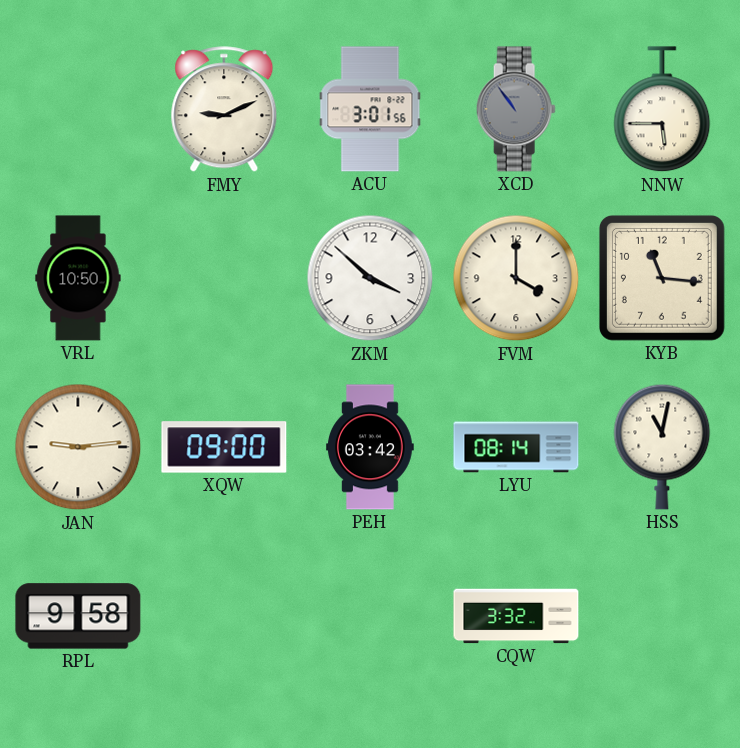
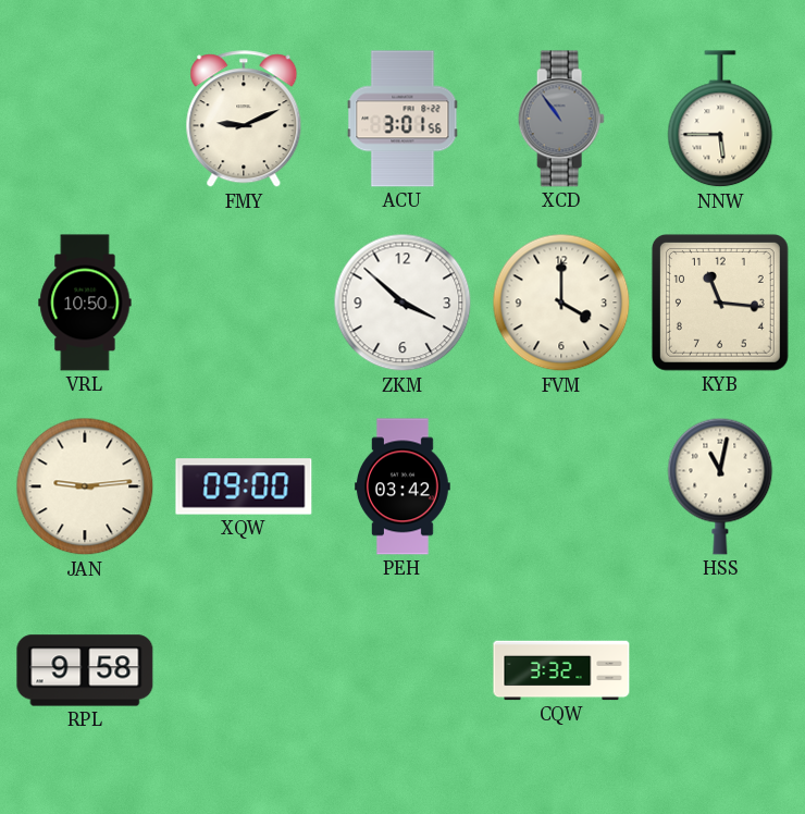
LYU: 08:14 -> none (516, 447)
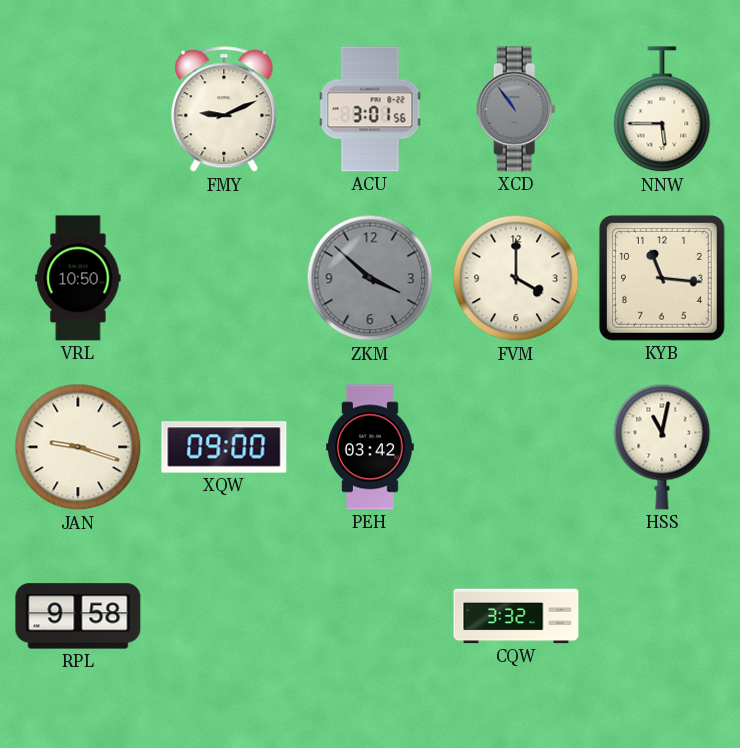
ZKM dial: white -> grey (370, 278)
JAN: 9:14 -> 9:18 (78, 447)
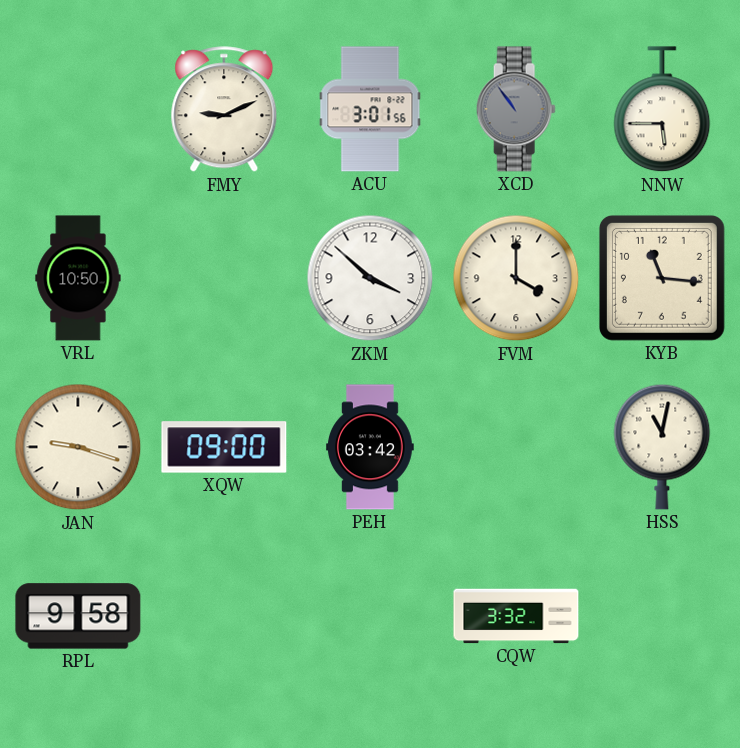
ZKM dial: grey -> white (370, 278)
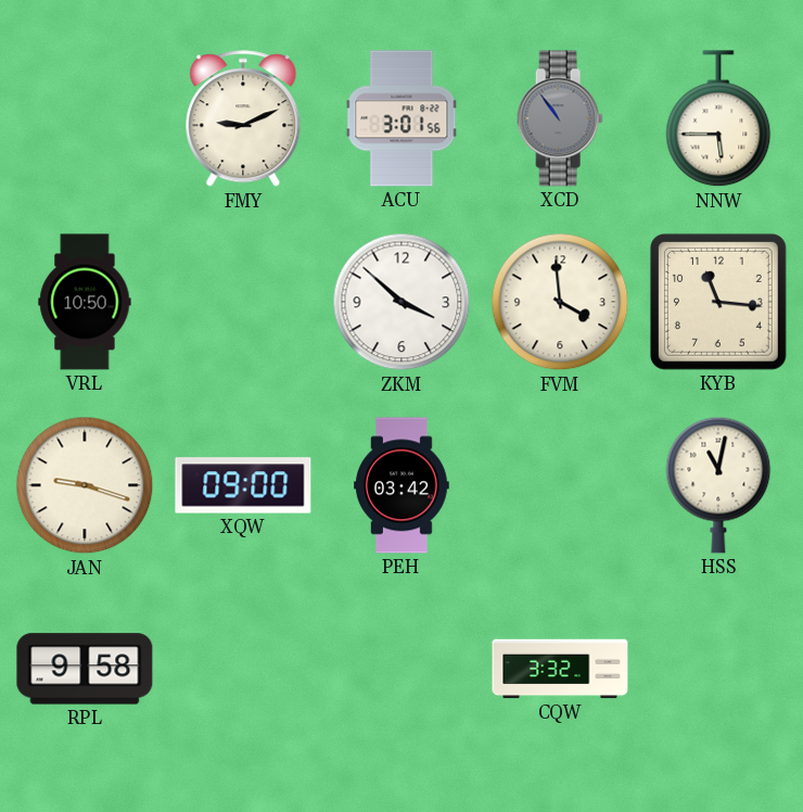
FVM: 4:00 -> 3:59 (560, 302)
